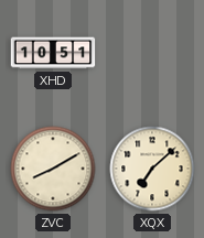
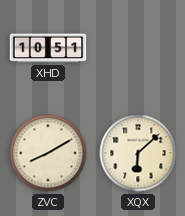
XQX: 7:08 -> 6:08 (138, 153)
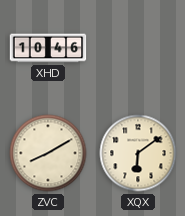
XHD: 10:51 -> 10:46 (48, 48)
XQX: 6:08 -> 6:09 (138, 153)
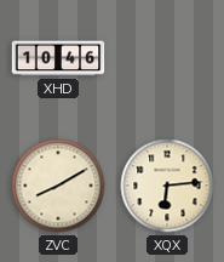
XQX: 6:09 -> 6:14 (167, 186)
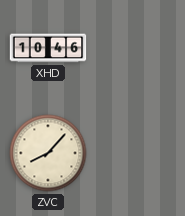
ZVC: 8:10 -> 8:07 (48, 153)
XQX: 6:14 -> none (167, 186)
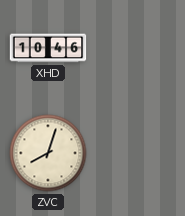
ZVC: 8:07 -> 8:03 (48, 153)
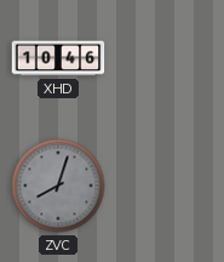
ZVC dial: cream -> grey (58, 186)
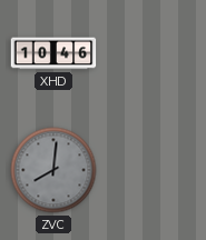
ZVC: 8:03 -> 8:01 (53, 170)
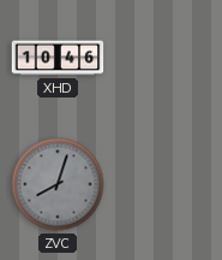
ZVC: 8:01 -> 8:03 (58, 184)
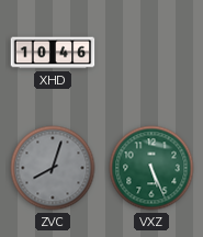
VXZ: none -> 5:26 (151, 168)
